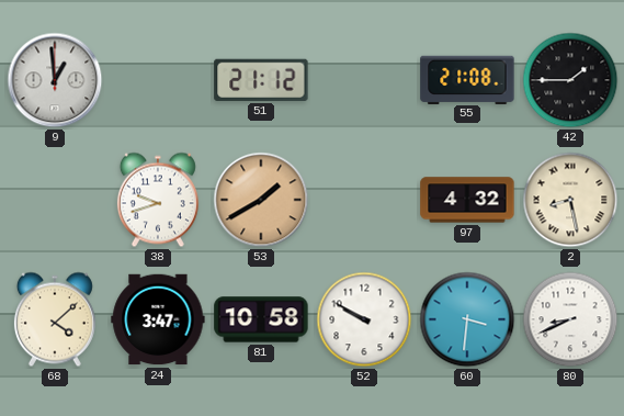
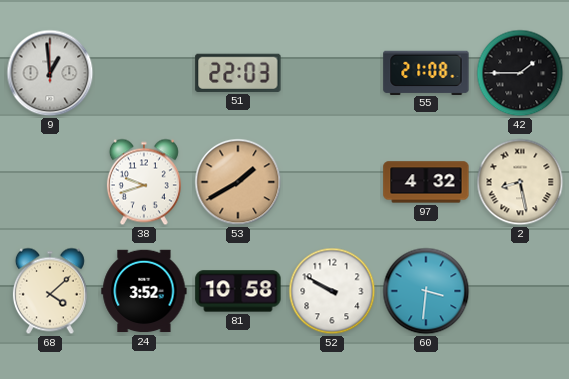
51: 21:12 -> 22:03 (238, 73)
24: 3:47 -> 3:52 (144, 291)
80: 8:41 -> none (570, 319)
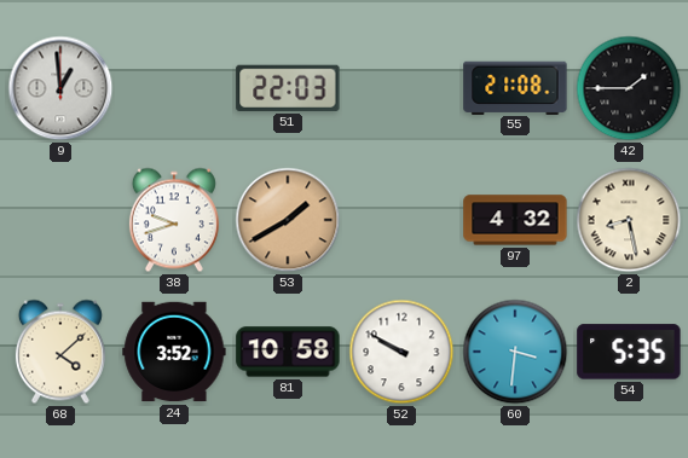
54: none -> 5:35 (629, 352)
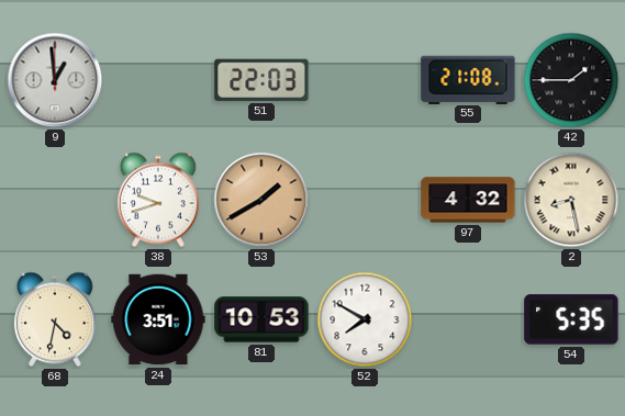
68: 4:08 -> 4:32 (55, 319)
24: 3:52 -> 3:51 (158, 319)
81: 10:58 -> 10:53 (261, 319)
52: 9:50 -> 7:50 (365, 319)
60: 3:31 -> none (515, 352)
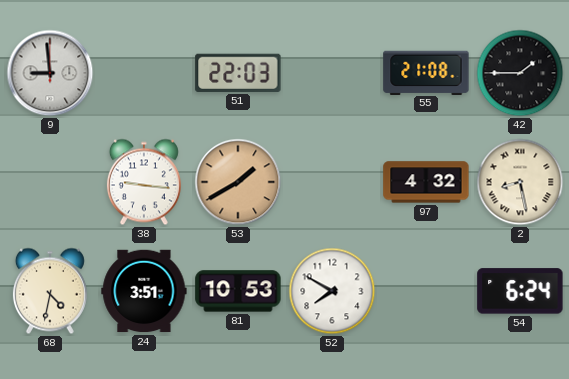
9: 12:59 -> 8:59 (50, 73)
38: 9:42 -> 9:16 (144, 182)
54: 5:35 -> 6:24 (520, 291)
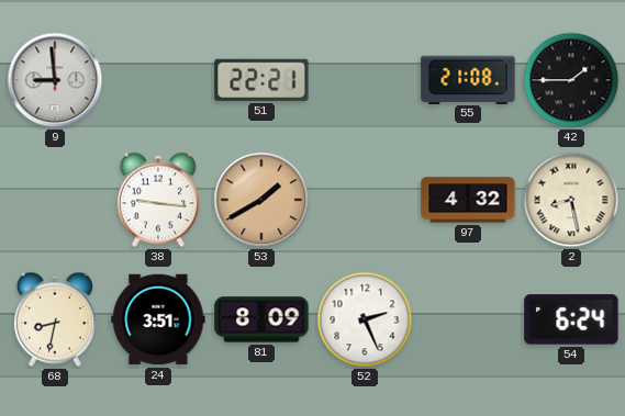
51: 22:03 -> 22:21 (261, 80)
68: 4:32 -> 8:32 (55, 319)
81: 10:53 -> 8:09 (261, 319)
52: 7:50 -> 2:26 (365, 319)
